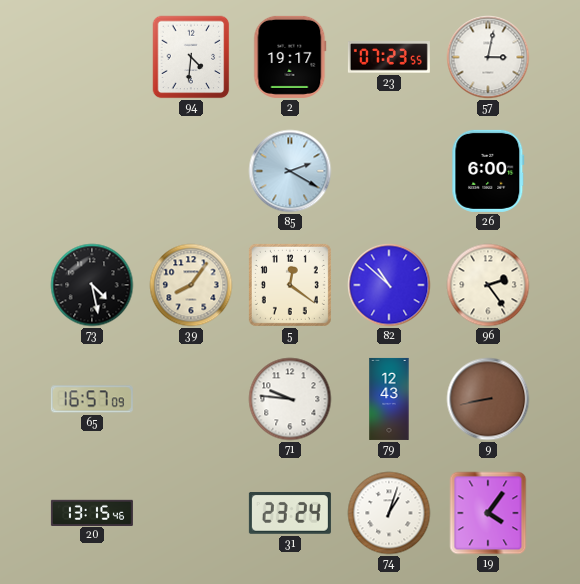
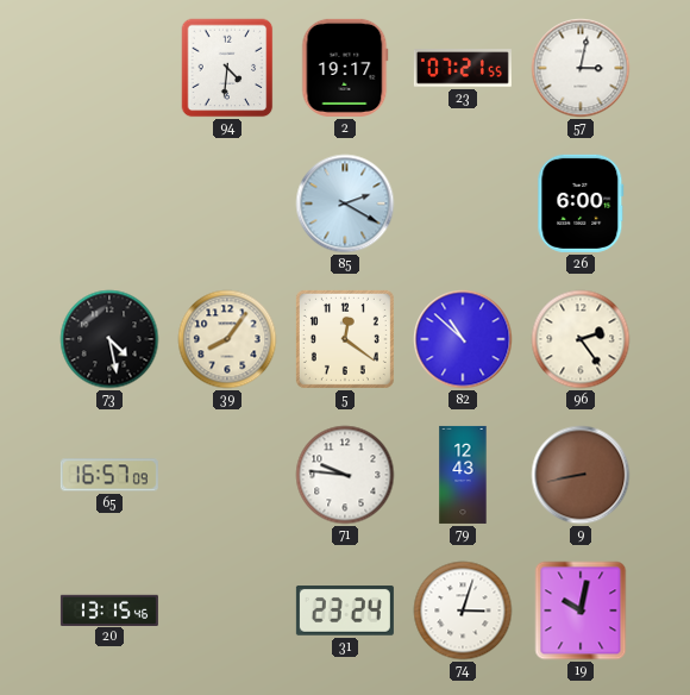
23: 07:23 -> 07:21 (463, 68)
74: 1:03 -> 3:03 (463, 611)
19: 4:06 -> 10:02 (581, 611)
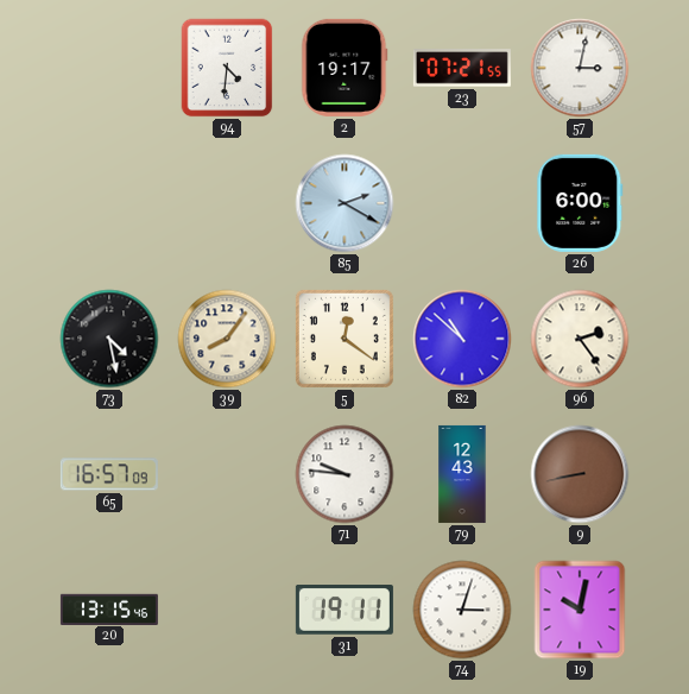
31: 23:24 -> 19:11 (344, 611)
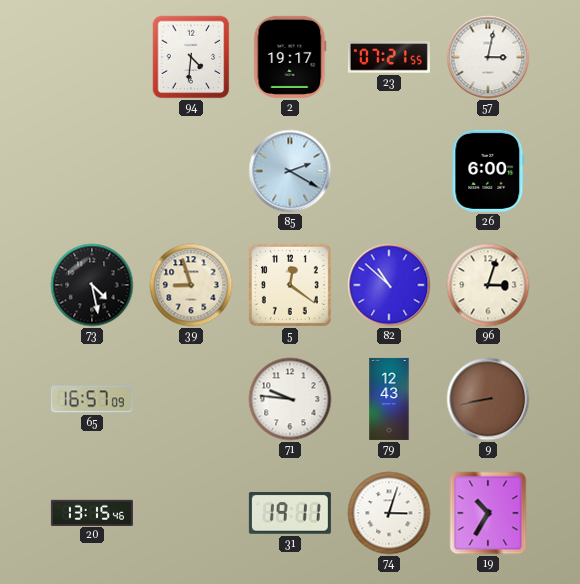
39: 8:06 -> 8:57 (191, 285)
96: 2:24 -> 3:03 (488, 285)
19: 10:02 -> 10:35 (488, 513)
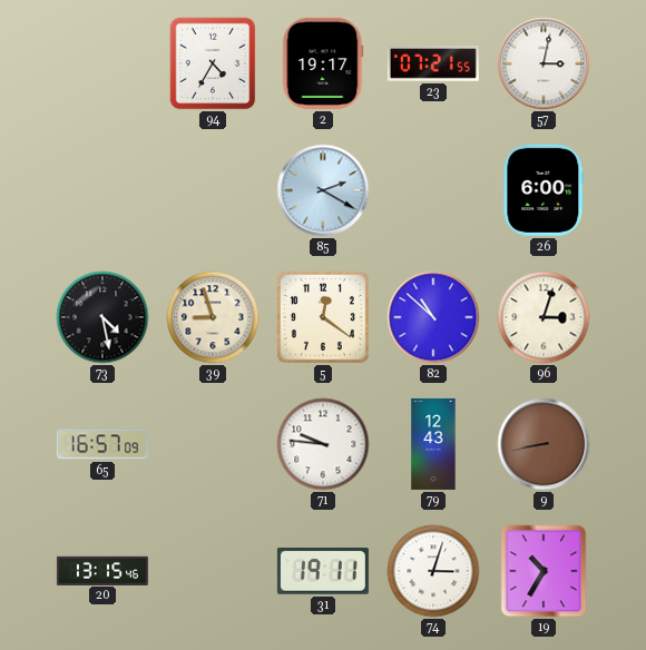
94: 4:31 -> 4:35 (213, 63)
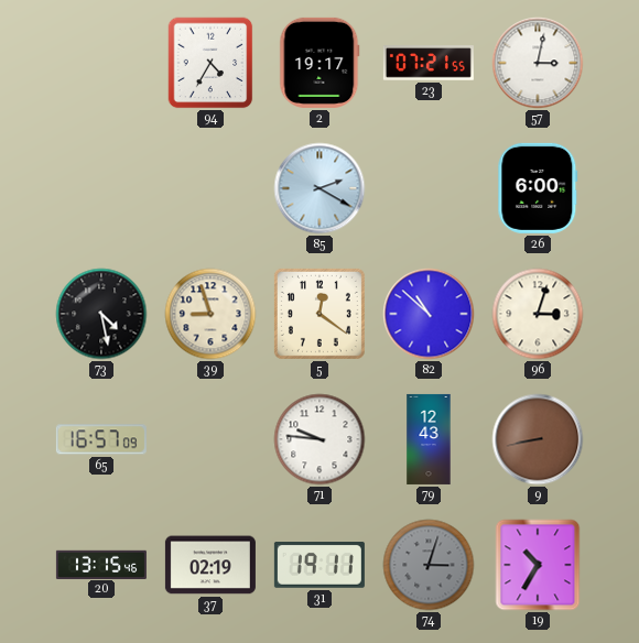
37: none -> 02:19 (210, 565)
74 dial: white -> grey (429, 565)
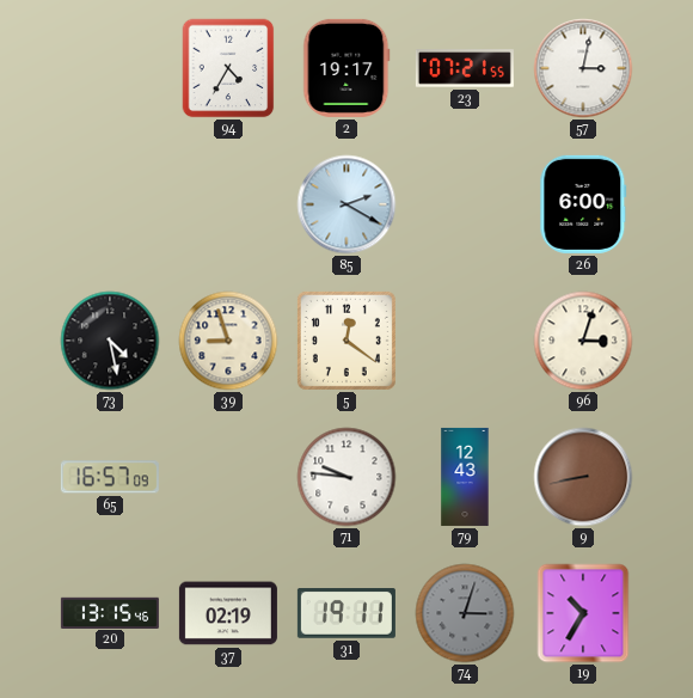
82: 10:52 -> none (429, 314)
